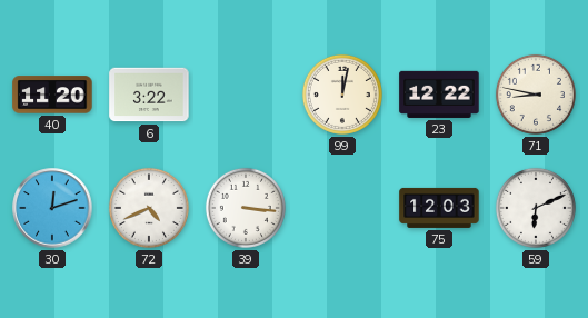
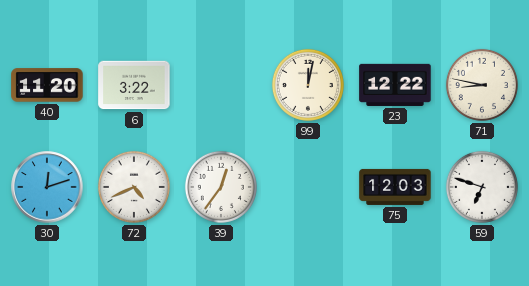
39: 3:16 -> 12:36 (221, 187)
59: 6:11 -> 6:48 (482, 187)
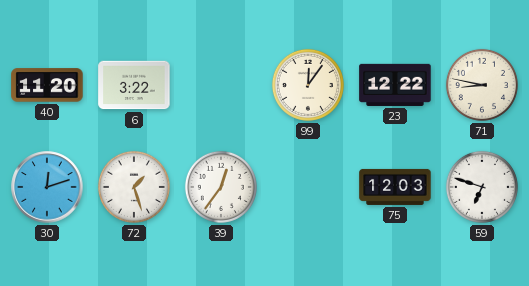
99: 12:02 -> 12:06 (308, 85)
72: 4:41 -> 1:27 (134, 187)
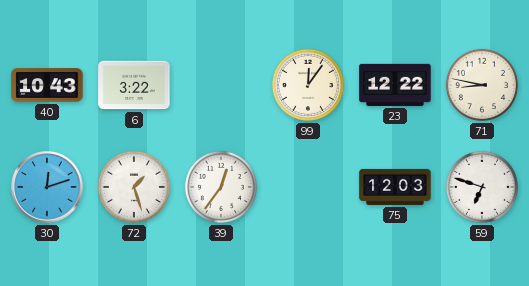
40: 11:20 -> 10:43 (47, 85)
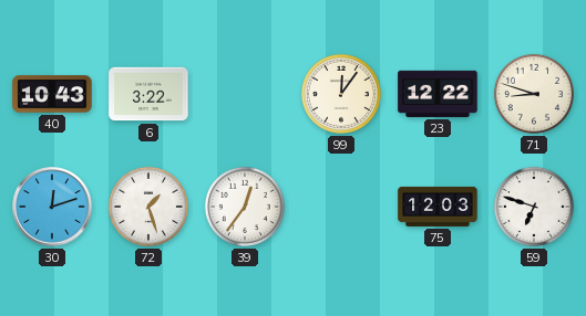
71: 8:47 -> 8:48 (534, 94)
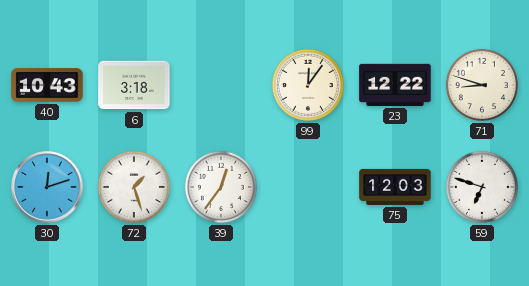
6: 3:22 -> 3:18 (134, 85)
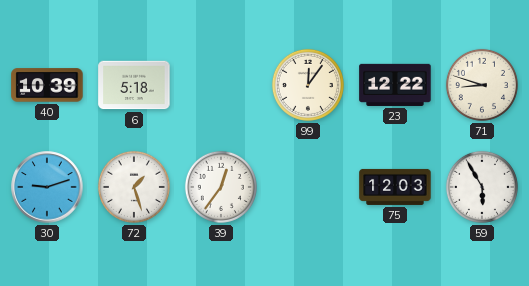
40: 10:43 -> 10:39 (47, 85)
6: 3:18 -> 5:18 (134, 85)
30: 12:12 -> 9:12 (47, 187)
59: 6:48 -> 5:55 (482, 187)
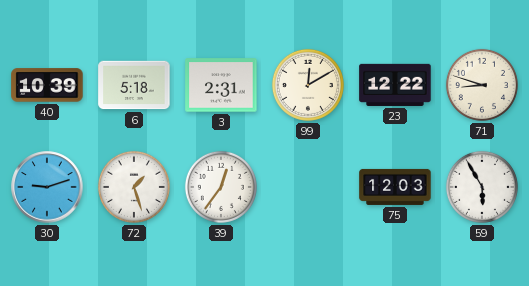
3: none -> 2:31 (221, 85)
99: 12:06 -> 12:10 (308, 85)
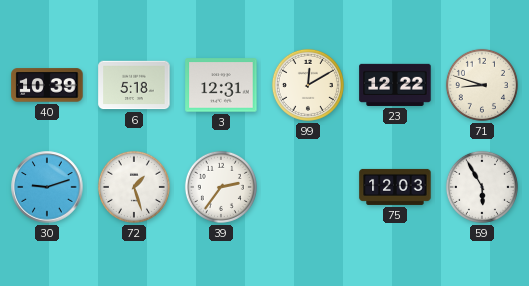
3: 2:31 -> 12:31 (221, 85)
39: 12:36 -> 2:36 (221, 187)
